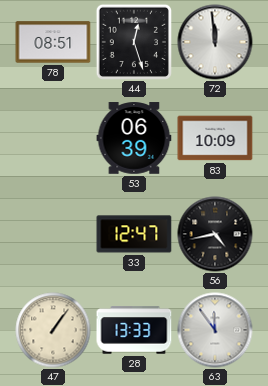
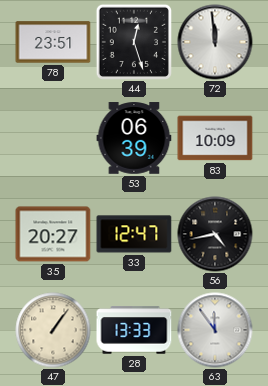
78: 08:51 -> 23:51 (53, 42)
35: none -> 20:27 (53, 234)
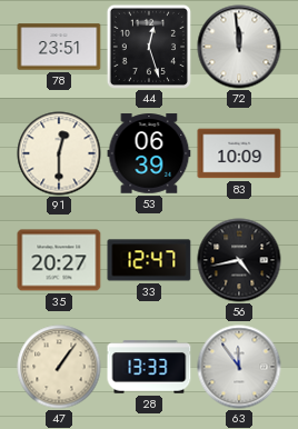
91: none -> 12:30 (59, 153)
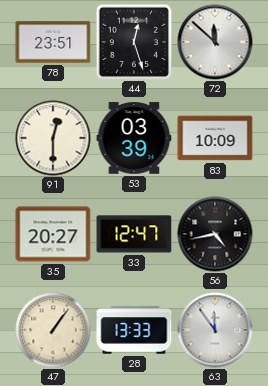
72: 11:59 -> 11:52 (215, 42)
53: 06:39 -> 03:39 (134, 138)
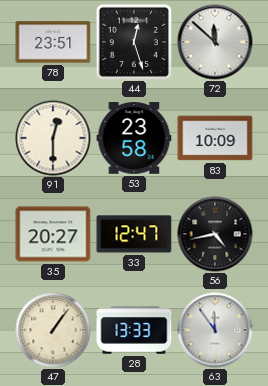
53: 03:39 -> 23:58 (134, 138)
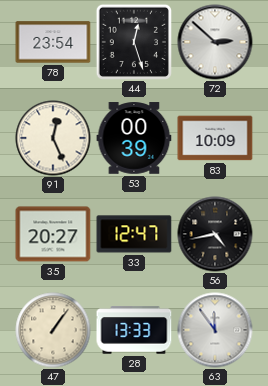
78: 23:51 -> 23:54 (53, 42)
72: 11:52 -> 2:52 (215, 42)
91: 12:30 -> 12:26 (53, 138)
53: 23:58 -> 00:39 (134, 138)
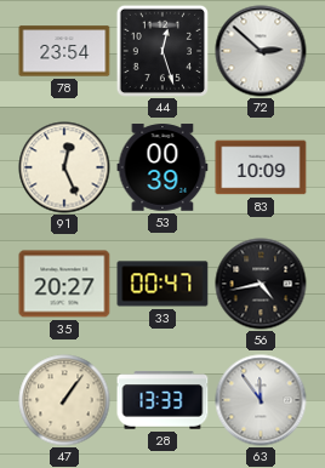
33: 12:47 -> 00:47 (162, 284)
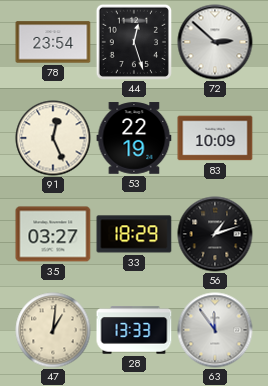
53: 00:39 -> 22:19 (134, 138)
35: 20:27 -> 03:27 (53, 234)
33: 00:47 -> 18:29 (134, 234)
56: 4:43 -> 1:12 (215, 234)
47: 1:06 -> 1:01 (53, 330)
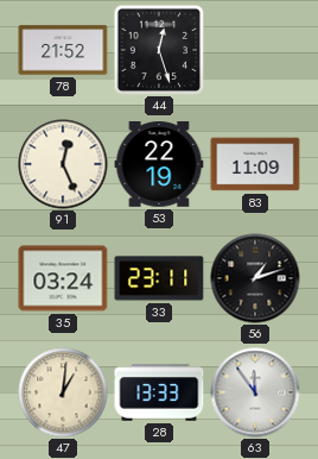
78: 23:54 -> 21:52 (63, 50)
72: 2:52 -> none (215, 42)
83: 10:09 -> 11:09 (255, 164)
35: 03:27 -> 03:24 (63, 278)
33: 18:29 -> 23:11 (159, 278)
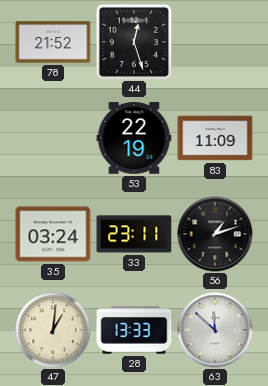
91: 12:26 -> none (63, 164)
63: 11:54 -> 11:52 (215, 330)
